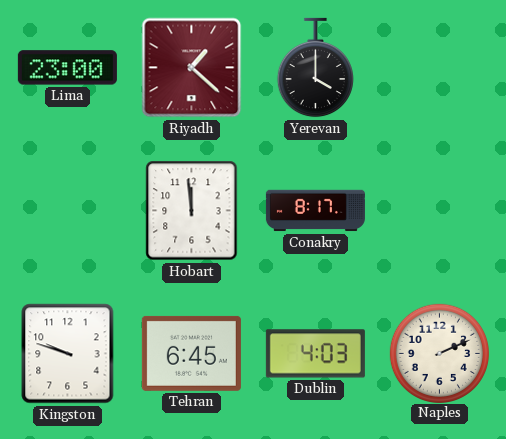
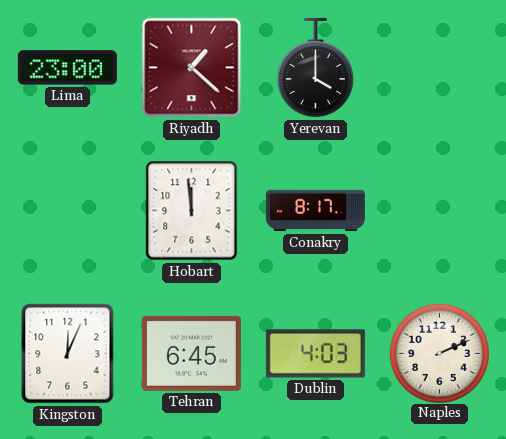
Kingston: 9:48 -> 12:04 (68, 354)
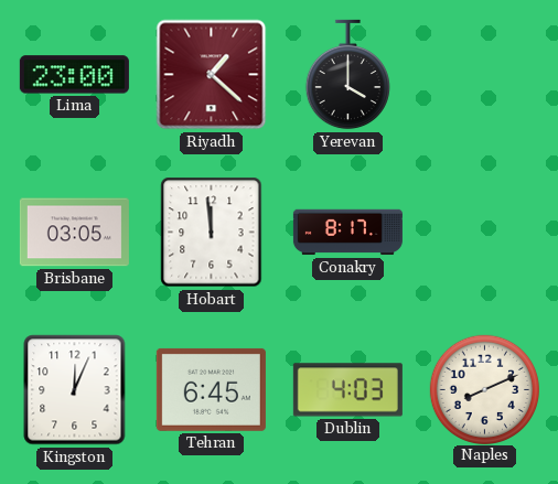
Brisbane: none -> 03:05 (74, 233)
Naples: 2:11 -> 8:11 (484, 389)
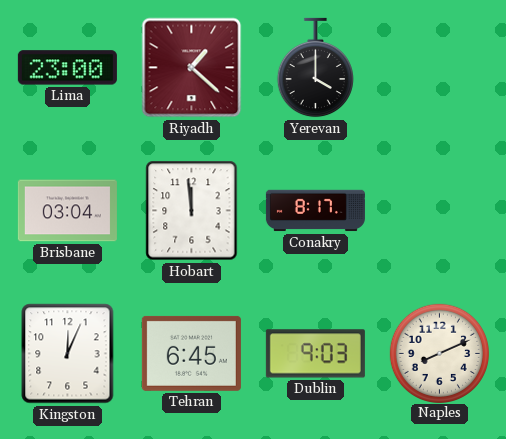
Brisbane: 03:05 -> 03:04 (67, 211)
Dublin: 4:03 -> 9:03 (315, 354)
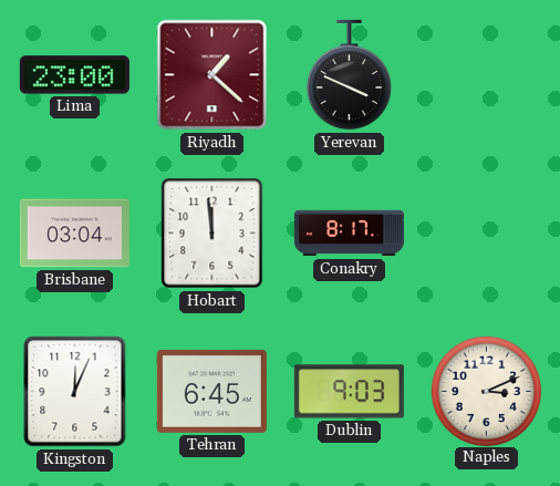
Yerevan: 4:00 -> 3:49 (349, 75)
Naples: 8:11 -> 3:11 (486, 391)
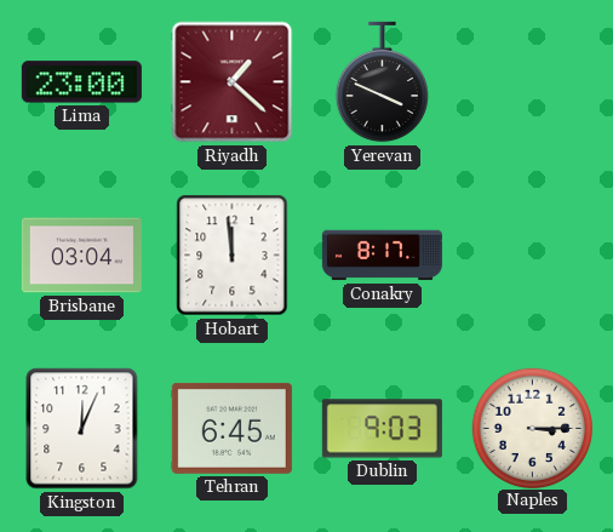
Naples: 3:11 -> 3:15 (532, 428)
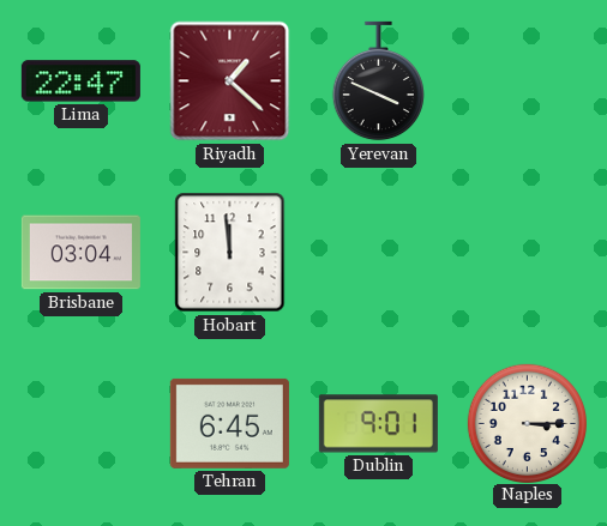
Lima: 23:00 -> 22:47 (80, 81)
Conakry: 8:17 -> none (382, 256)
Kingston: 12:04 -> none (82, 429)
Dublin: 9:03 -> 9:01 (378, 424)
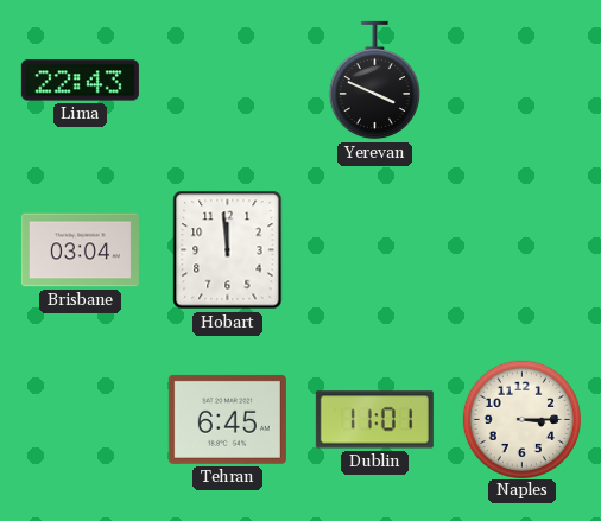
Lima: 22:47 -> 22:43 (80, 81)
Riyadh: 1:22 -> none (230, 81)
Dublin: 9:01 -> 11:01 (374, 420)
